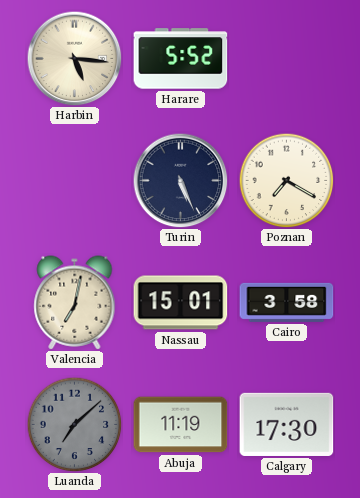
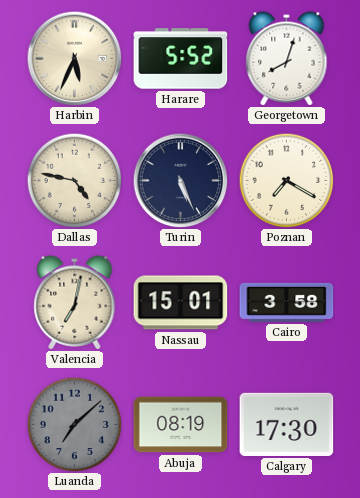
Harbin: 5:16 -> 5:34 (74, 58)
Georgetown: none -> 8:03 (287, 59)
Dallas: none -> 4:47 (74, 180)
Abuja: 11:19 -> 08:19 (181, 425)
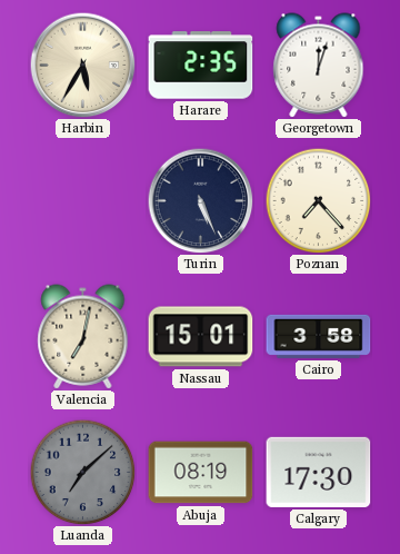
Harbin: 5:34 -> 5:35 (82, 65)
Harare: 5:52 -> 2:35 (201, 66)
Georgetown: 8:03 -> 12:03 (319, 66)
Dallas: 4:47 -> none (74, 180)
Poznan: 7:20 -> 7:23 (318, 200)
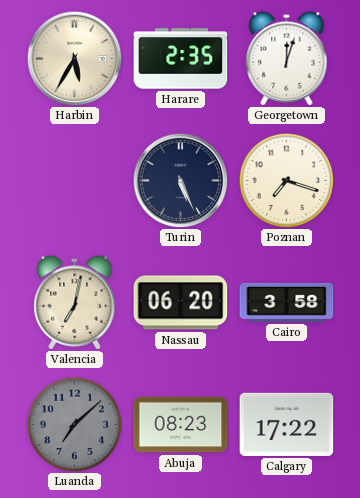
Poznan: 7:23 -> 7:18 (286, 180)
Nassau: 15:01 -> 06:20 (181, 303)
Abuja: 08:19 -> 08:23 (181, 425)
Calgary: 17:30 -> 17:22 (287, 424)
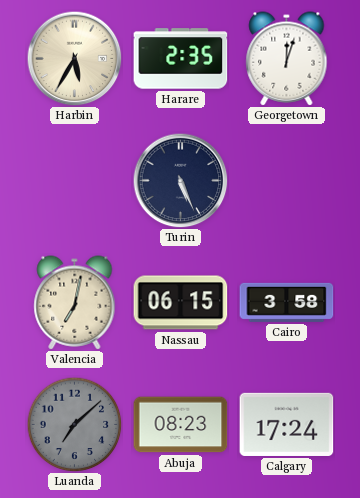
Poznan: 7:18 -> none (286, 180)
Nassau: 06:20 -> 06:15 (181, 303)
Calgary: 17:22 -> 17:24 (287, 424)
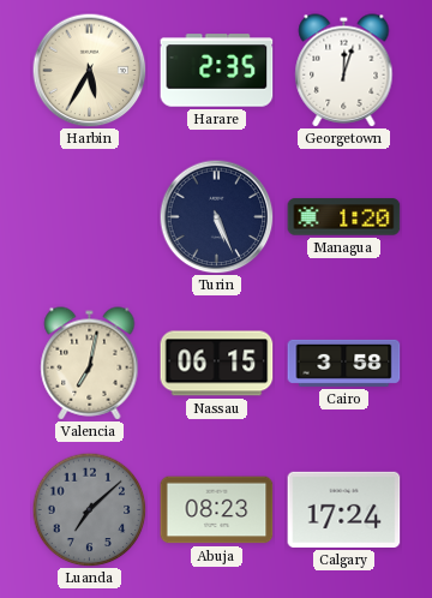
Managua: none -> 1:20 (344, 217)
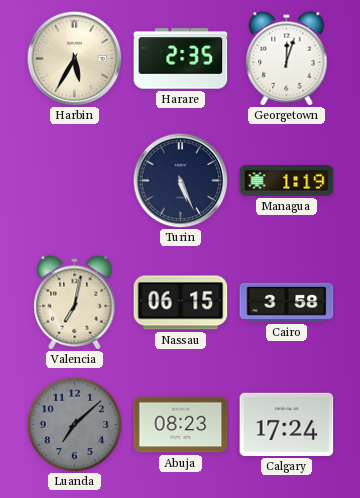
Managua: 1:20 -> 1:19 (287, 181)
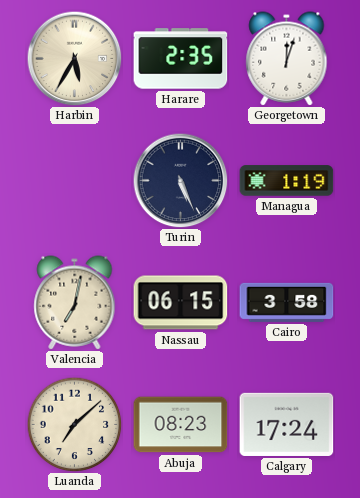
Luanda dial: grey -> cream (74, 424)
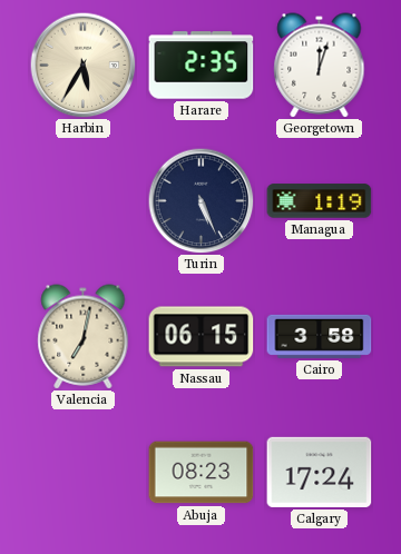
Luanda: 7:08 -> none (74, 424)
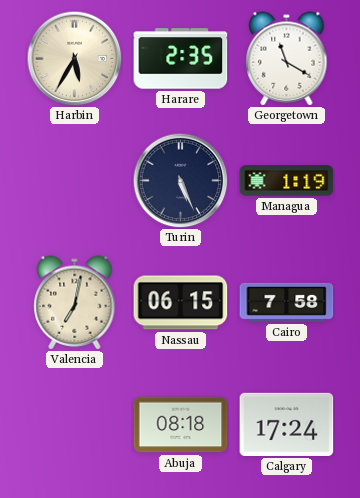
Georgetown: 12:03 -> 11:20 (287, 59)
Cairo: 3:58 -> 7:58 (287, 302)
Abuja: 08:23 -> 08:18 (181, 425)
